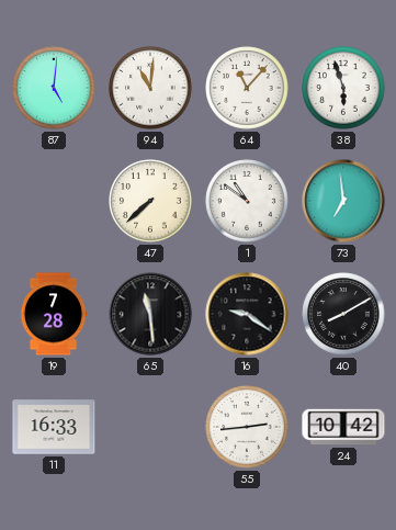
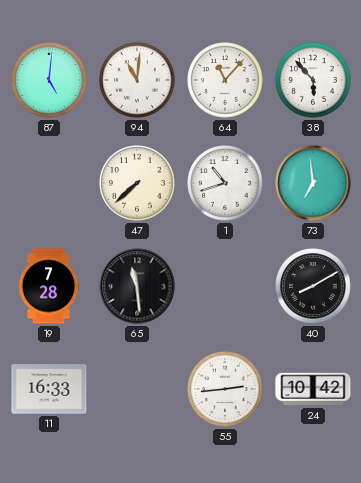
38: 5:57 -> 5:53 (313, 80)
1: 10:51 -> 10:42 (225, 183)
16: 9:21 -> none (247, 314)
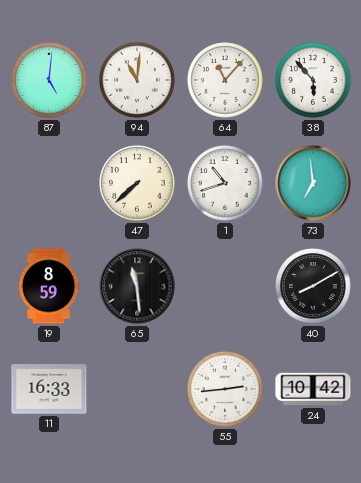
19: 7:28 -> 8:59 (49, 286)
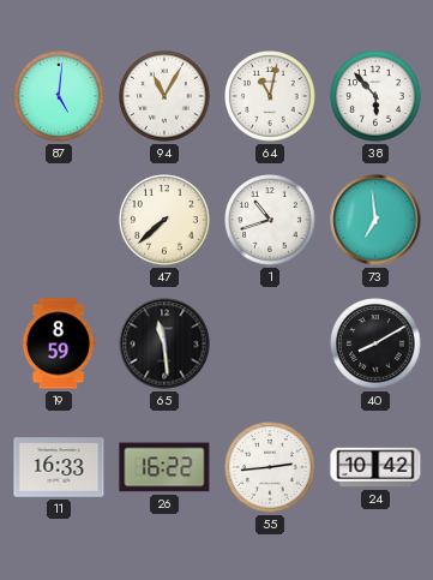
94: 11:01 -> 11:05 (164, 96)
64: 11:07 -> 11:02 (270, 96)
26: none -> 16:22 (164, 467)
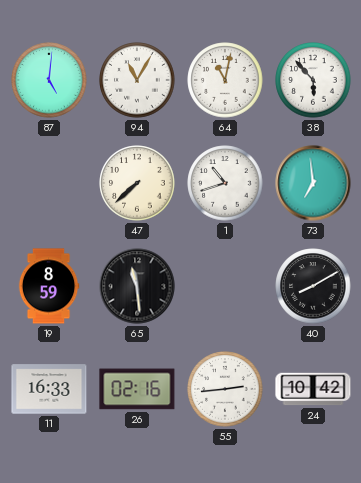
26: 16:22 -> 02:16 (137, 389)
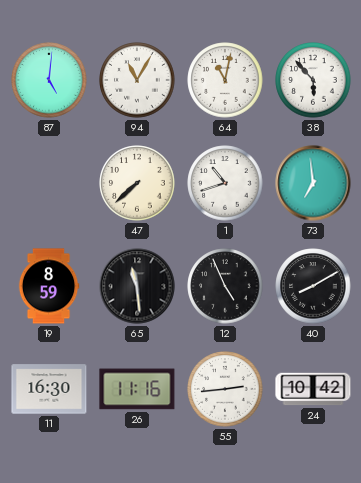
12: none -> 4:56 (225, 286)
11: 16:33 -> 16:30 (49, 389)
26: 02:16 -> 11:16 (137, 389)
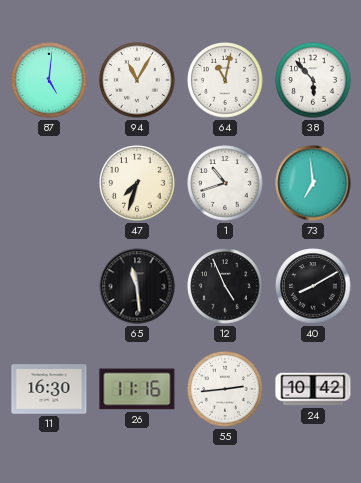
47: 7:38 -> 7:33 (137, 183)
19: 8:59 -> none (49, 286)
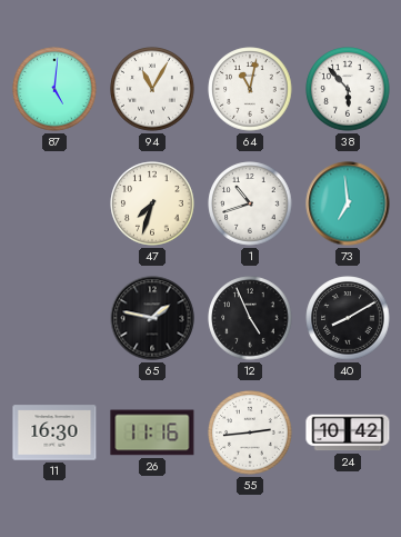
65: 11:29 -> 1:47 (152, 318)
